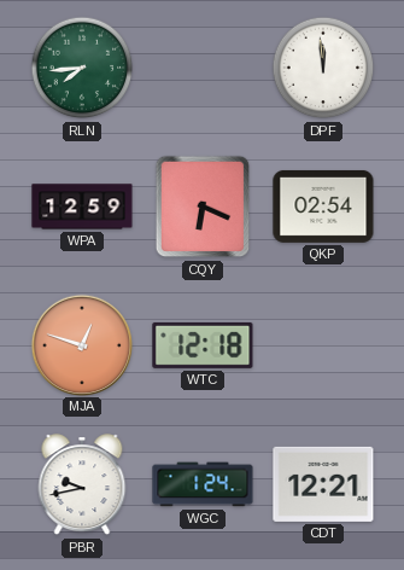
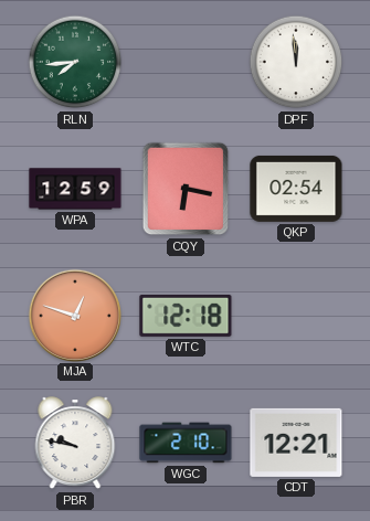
CQY: 6:19 -> 6:17 (186, 189)
PBR: 9:43 -> 9:47 (75, 444)
WGC: 1:24 -> 2:10 (186, 443)
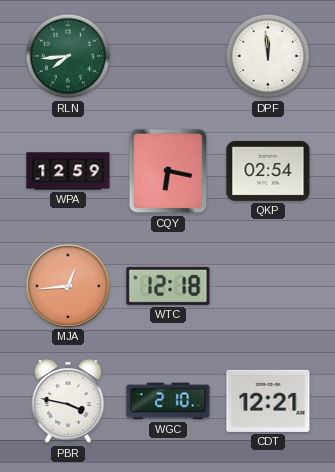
MJA: 12:48 -> 12:44 (67, 285)
PBR: 9:47 -> 3:47 (68, 402)
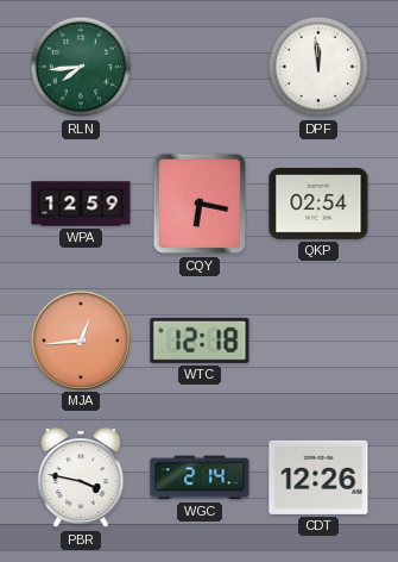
WGC: 2:10 -> 2:14 (200, 477)
CDT: 12:21 -> 12:26 (318, 477)
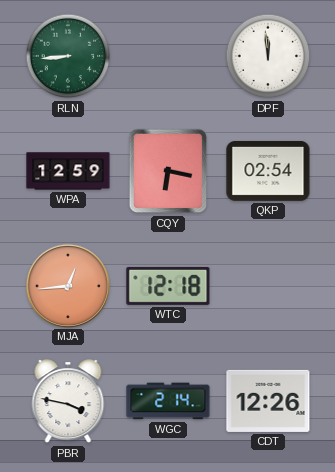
RLN: 7:44 -> 8:44 (68, 56)
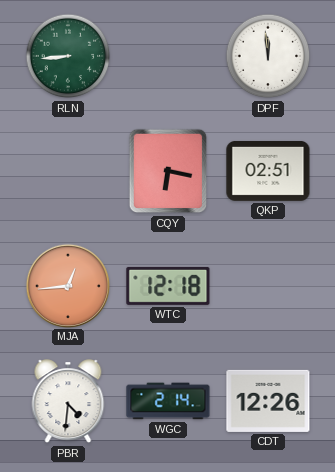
WPA: 12:59 -> none (68, 171)
QKP: 02:54 -> 02:51 (268, 171)
PBR: 3:47 -> 4:31 (68, 402)
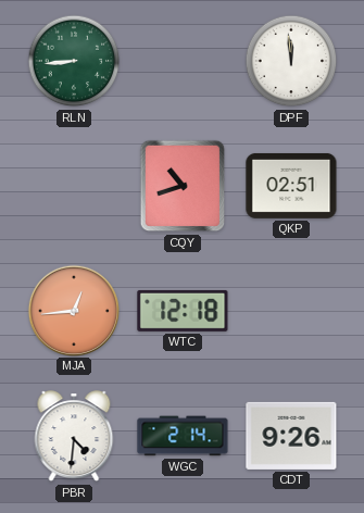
CQY: 6:17 -> 10:42 (183, 186)
CDT: 12:26 -> 9:26 (291, 436)
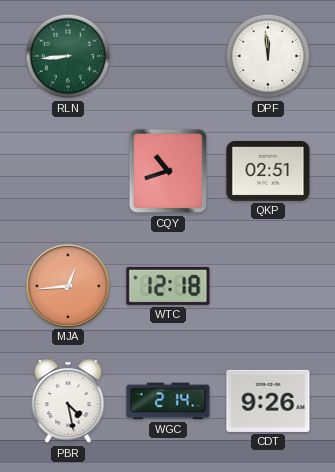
PBR: 4:31 -> 4:28 (68, 402)
